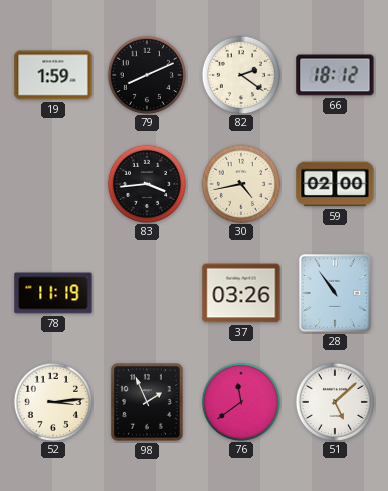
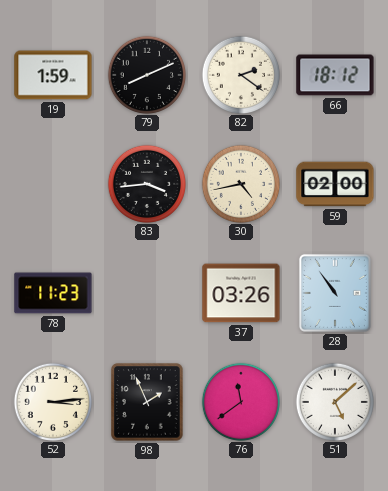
78: 11:19 -> 11:23 (53, 293)
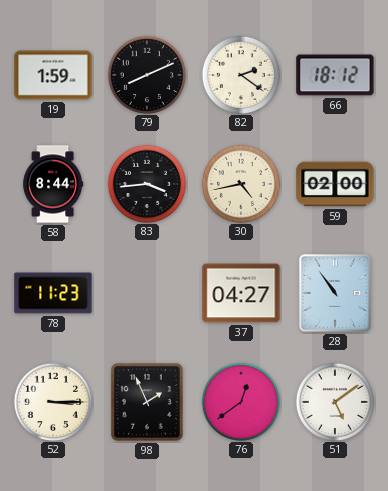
58: none -> 8:44 (53, 184)
37: 03:26 -> 04:27 (241, 293)
52: 3:14 -> 3:15 (52, 401)
76: 11:39 -> 12:39 (240, 401)
51: 5:08 -> 5:09 (334, 401)
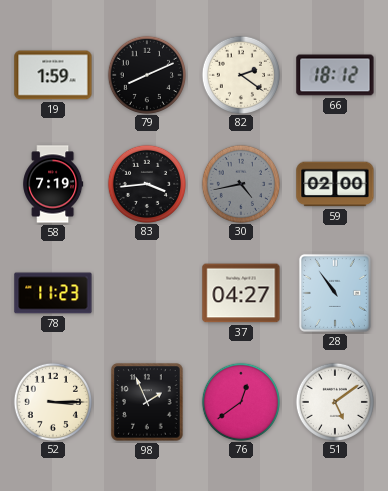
58: 8:44 -> 7:19 (53, 184)
30 dial: cream -> grey (240, 183)
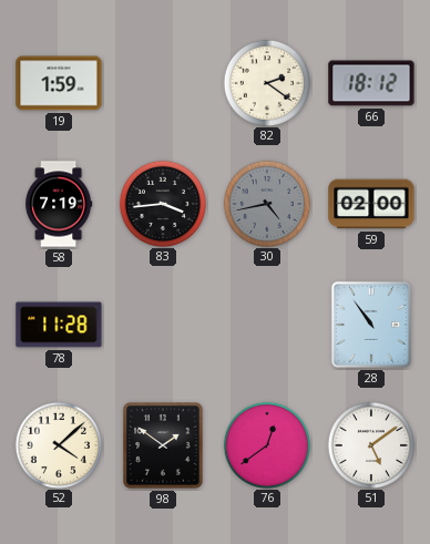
79: 8:11 -> none (146, 74)
78: 11:23 -> 11:28 (59, 325)
37: 04:27 -> none (241, 293)
52: 3:15 -> 4:08 (58, 444)
98: 1:56 -> 1:51 (163, 445)
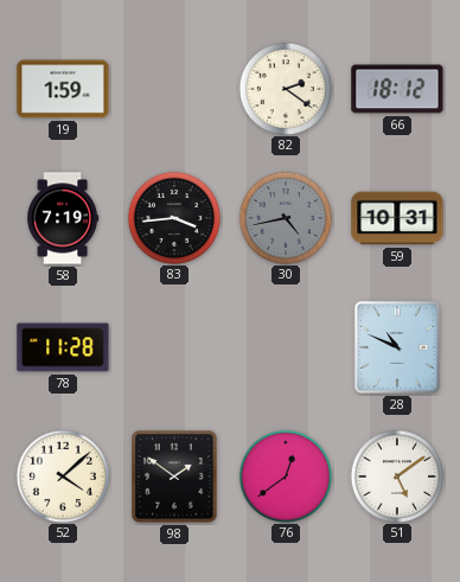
59: 02:00 -> 10:31 (397, 218)
28: 10:54 -> 10:49 (397, 347)
